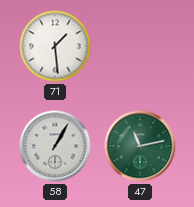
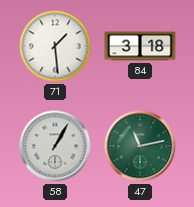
84: none -> 3:18 (140, 46)
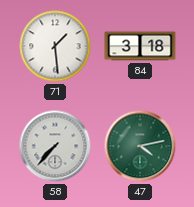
58: 1:05 -> 7:37 (55, 146)
47: 11:13 -> 4:13 (140, 146)
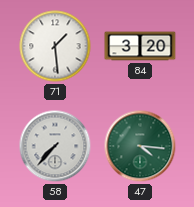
84: 3:18 -> 3:20 (140, 46)
47: 4:13 -> 4:16 (140, 146)
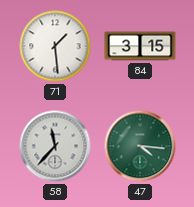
84: 3:20 -> 3:15 (140, 46)
58: 7:37 -> 11:37 (55, 146)
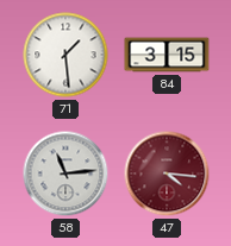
58: 11:37 -> 11:14 (65, 174)
47 dial: green -> burgundy (167, 174)
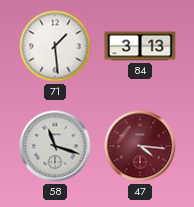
84: 3:15 -> 3:13 (140, 46)
58: 11:14 -> 11:18 (55, 146)
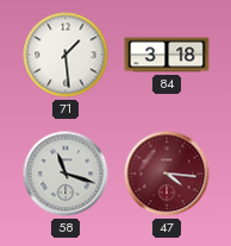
84: 3:13 -> 3:18 (167, 55)
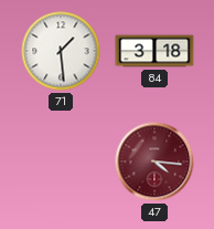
58: 11:18 -> none (65, 174)
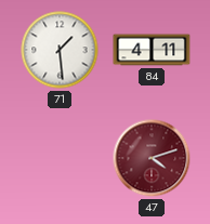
84: 3:18 -> 4:11 (152, 50)
47: 4:16 -> 4:12 (152, 158)
